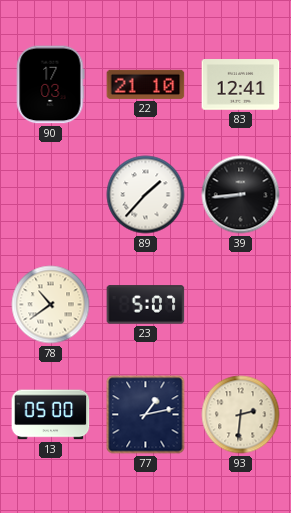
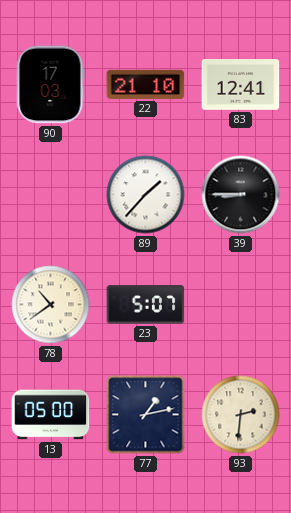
39: 8:44 -> 8:45 (241, 195)
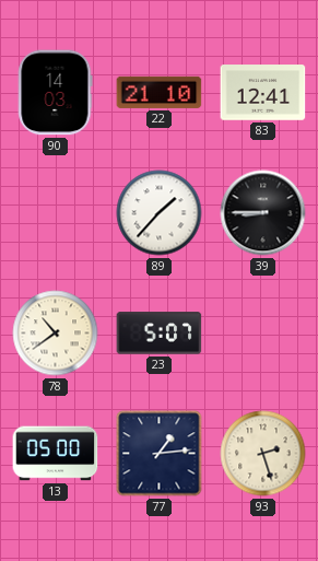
90: 17:03 -> 14:03 (55, 93)
77: 1:13 -> 1:14 (160, 454)
93: 2:31 -> 2:27 (263, 454)
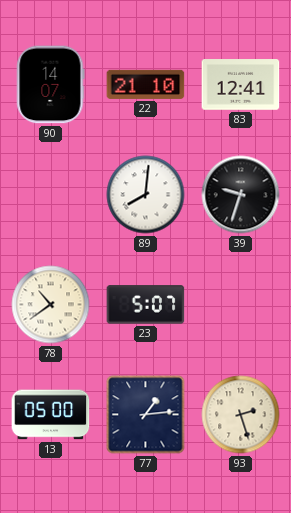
90: 14:03 -> 14:07 (50, 85)
89: 1:37 -> 8:01 (146, 195)
39: 8:45 -> 9:33 (241, 195)
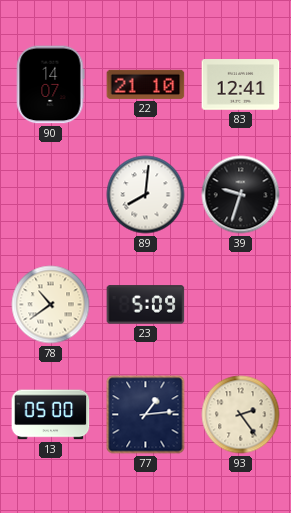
23: 5:07 -> 5:09 (146, 305)
93: 2:27 -> 2:24 (241, 415)
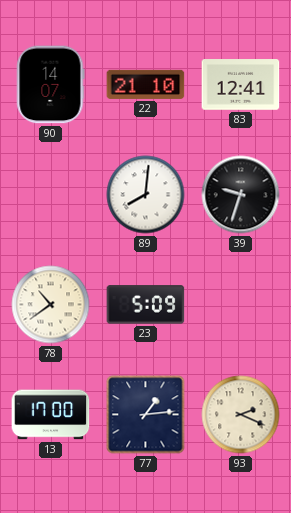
13: 05:00 -> 17:00 (51, 415)
93: 2:24 -> 2:19 (241, 415)
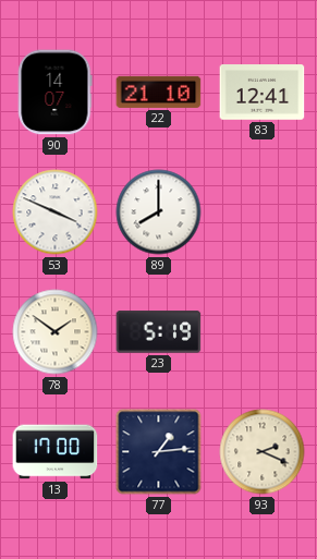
53: none -> 3:49 (56, 212)
89: 8:01 -> 8:00 (159, 212)
39: 9:33 -> none (241, 195)
78: 10:39 -> 1:51 (56, 332)
23: 5:09 -> 5:19 (159, 332)
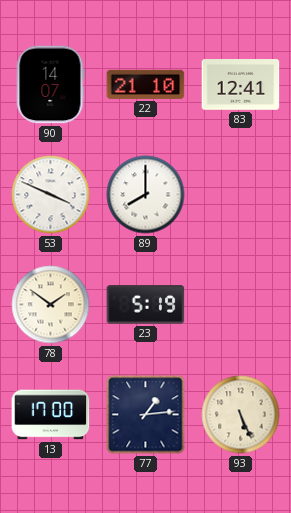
93: 2:19 -> 5:26 (241, 415)
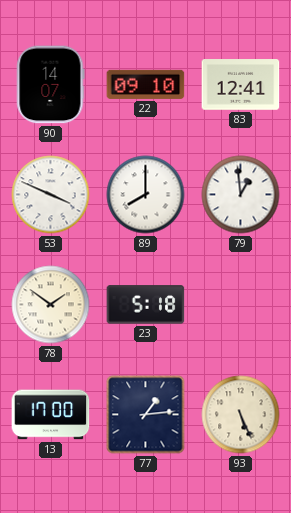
22: 21:10 -> 09:10 (146, 84)
79: none -> 12:59 (241, 195)
23: 5:19 -> 5:18 (146, 305)
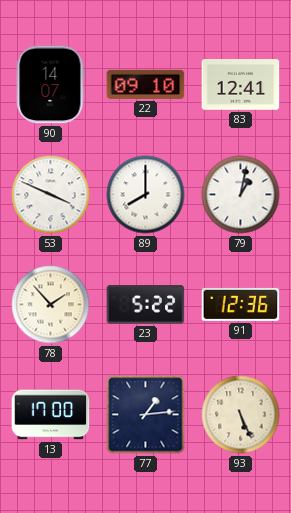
79: 12:59 -> 1:02 (241, 195)
78: 1:51 -> 1:53 (51, 305)
23: 5:18 -> 5:22 (146, 305)
91: none -> 12:36 (241, 304)
